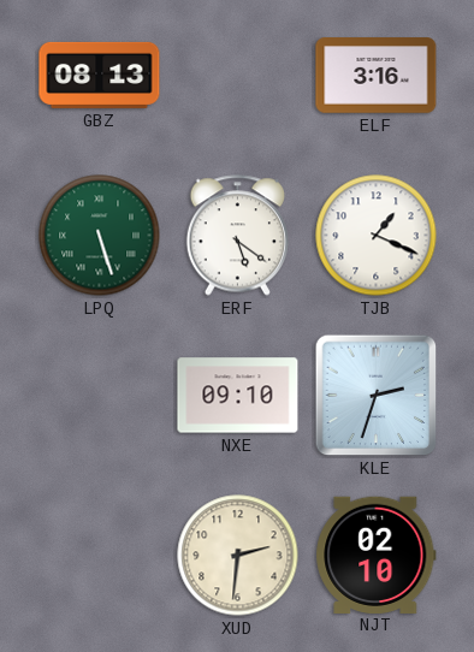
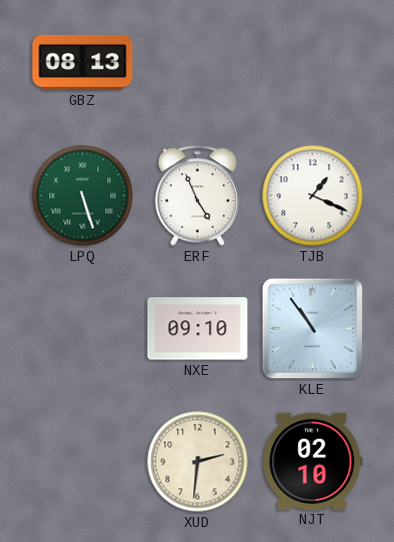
ELF: 3:16 -> none (377, 76)
ERF: 5:21 -> 4:56 (197, 196)
KLE: 2:33 -> 10:54 (313, 329)
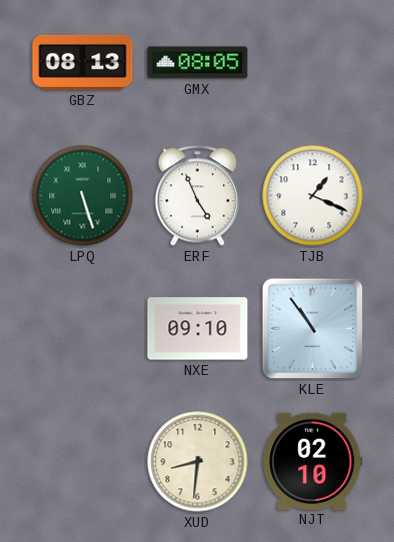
GMX: none -> 08:05 (198, 63)
XUD: 2:31 -> 8:31 (198, 462)
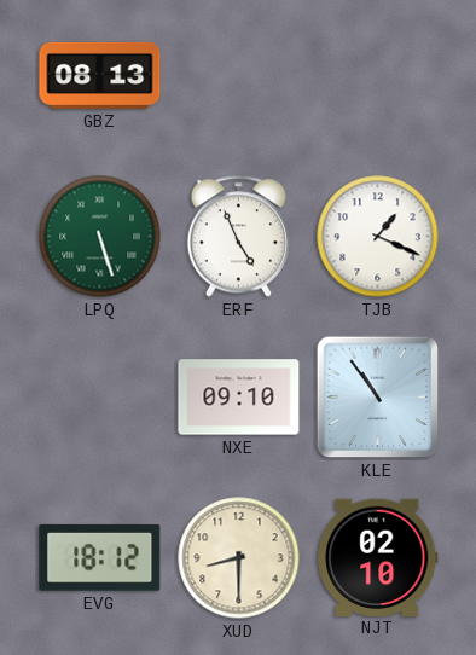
GMX: 08:05 -> none (198, 63)
EVG: none -> 18:12 (100, 557)
XUD: 8:31 -> 8:30 (239, 558)
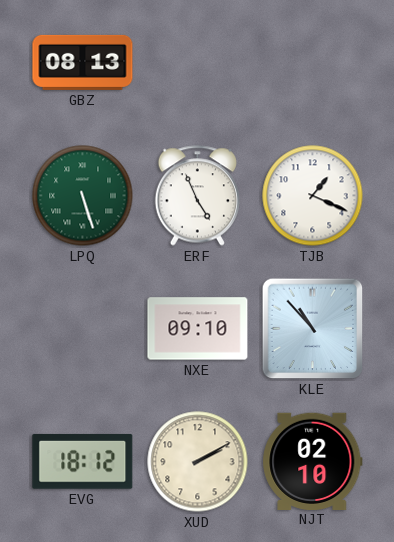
KLE: 10:54 -> 10:53 (313, 329)
XUD: 8:30 -> 2:10 (198, 462)
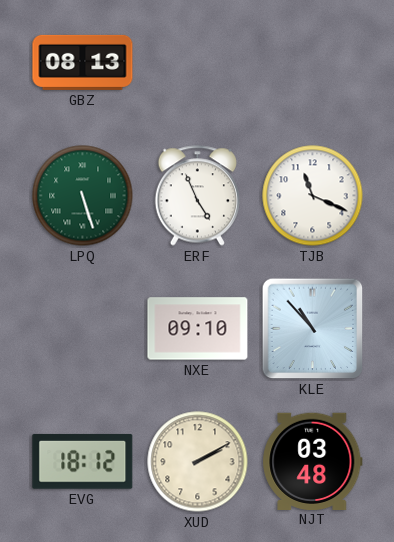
TJB: 1:19 -> 11:19 (313, 196)
NJT: 02:10 -> 03:48 (313, 461)
